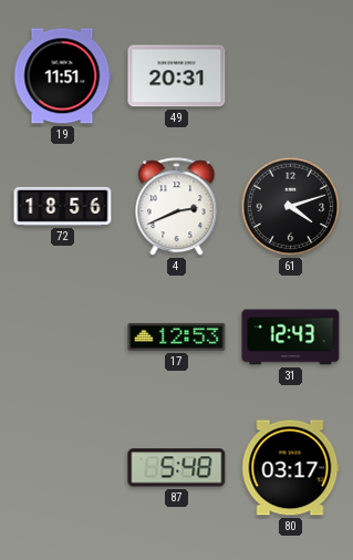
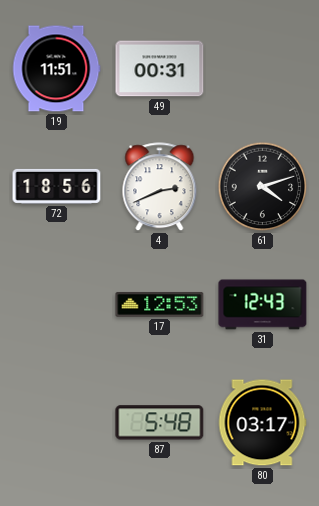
49: 20:31 -> 00:31 (160, 69)
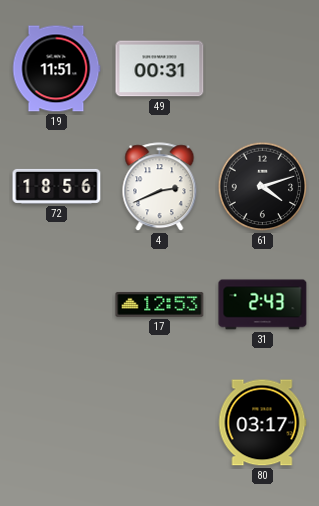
31: 12:43 -> 2:43 (263, 305)
87: 5:48 -> none (160, 423)
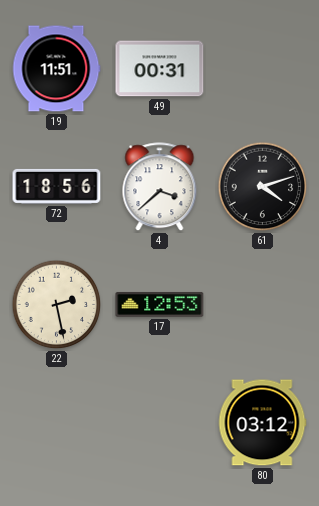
4: 2:41 -> 3:38 (160, 187)
22: none -> 2:28 (57, 305)
31: 2:43 -> none (263, 305)
80: 03:17 -> 03:12 (262, 423)
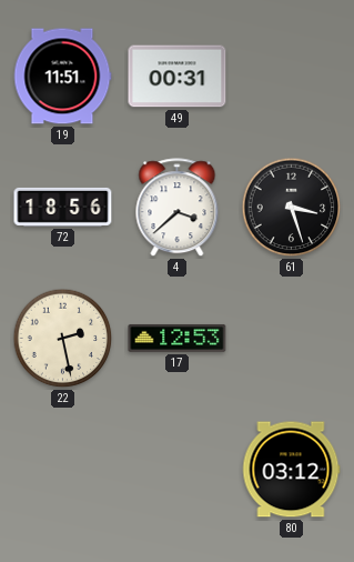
61: 4:12 -> 3:27 (292, 208)
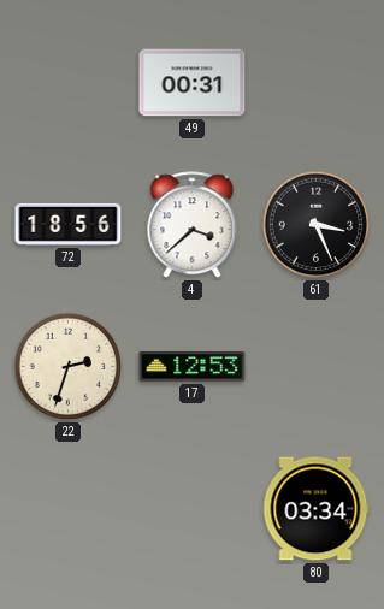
19: 11:51 -> none (62, 77)
61: 3:27 -> 3:26 (317, 225)
22: 2:28 -> 2:33 (69, 367)
80: 03:12 -> 03:34 (315, 509)
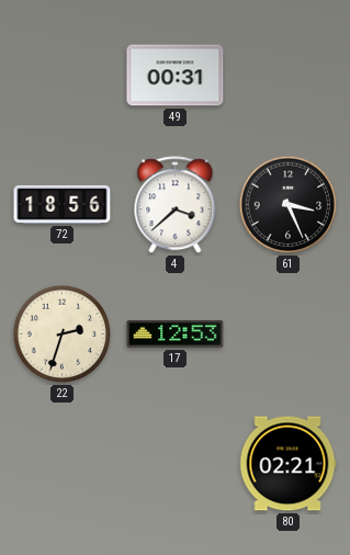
80: 03:34 -> 02:21 (287, 464)
